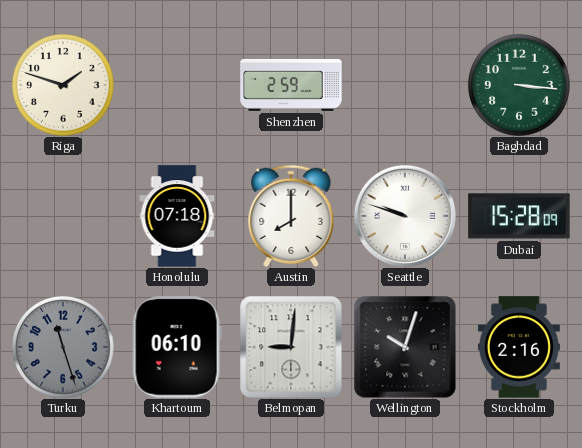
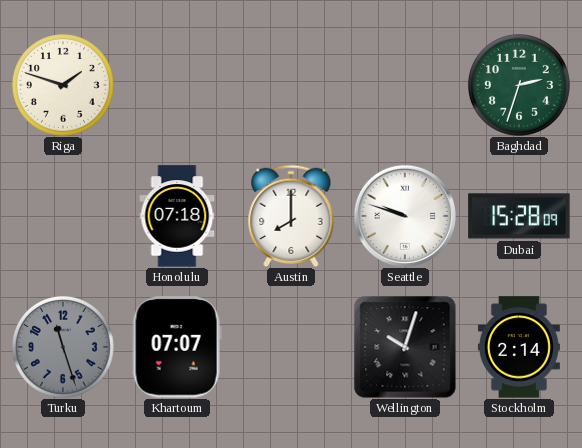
Shenzhen: 2:59 -> none (291, 85)
Baghdad: 3:16 -> 2:33 (519, 85)
Khartoum: 06:10 -> 07:07 (177, 347)
Belmopan: 9:01 -> none (291, 347)
Stockholm: 2:16 -> 2:14 (519, 347)
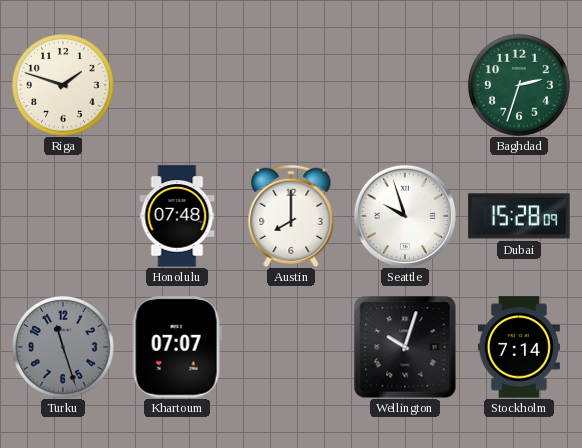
Honolulu: 07:18 -> 07:48 (177, 216)
Seattle: 9:48 -> 9:57 (405, 216)
Stockholm: 2:14 -> 7:14 (519, 347)
